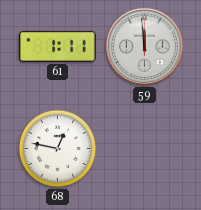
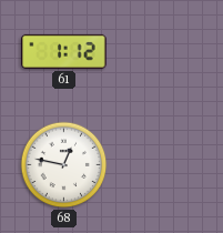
61: 1:11 -> 1:12 (64, 51)
59: 11:59 -> none (144, 46)
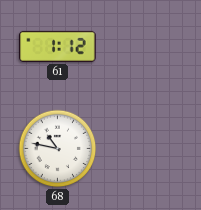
68: 12:47 -> 10:47 (58, 149)
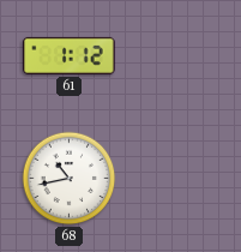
68: 10:47 -> 10:43 (70, 179)
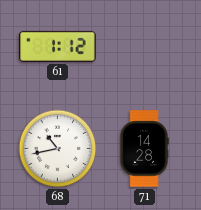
71: none -> 14:28 (144, 149)
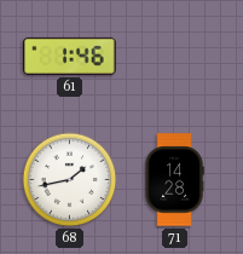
61: 1:12 -> 1:46 (70, 56)
68: 10:43 -> 1:43 (70, 180)
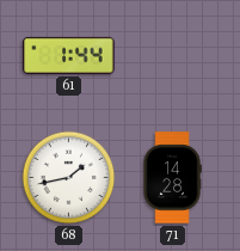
61: 1:46 -> 1:44 (69, 55)
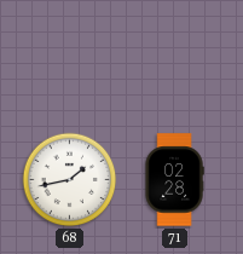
61: 1:44 -> none (69, 55)
71: 14:28 -> 02:28 (174, 180)
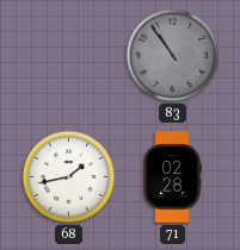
83: none -> 10:54 (173, 56)
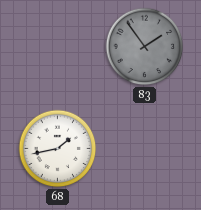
83: 10:54 -> 1:54 (145, 47)
71: 02:28 -> none (172, 177)
